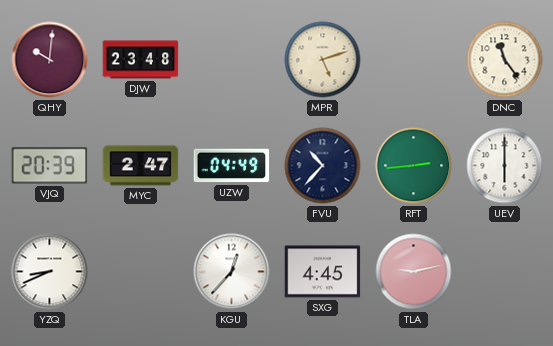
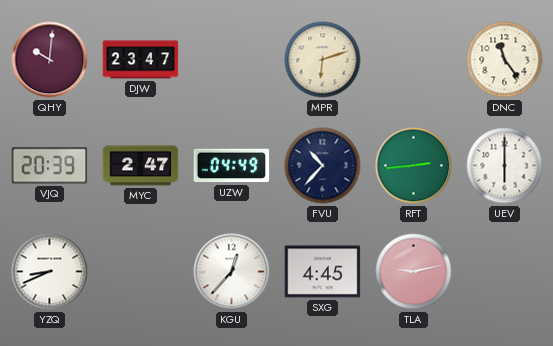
DJW: 23:48 -> 23:47 (141, 60)
MPR: 5:12 -> 6:12 (323, 60)
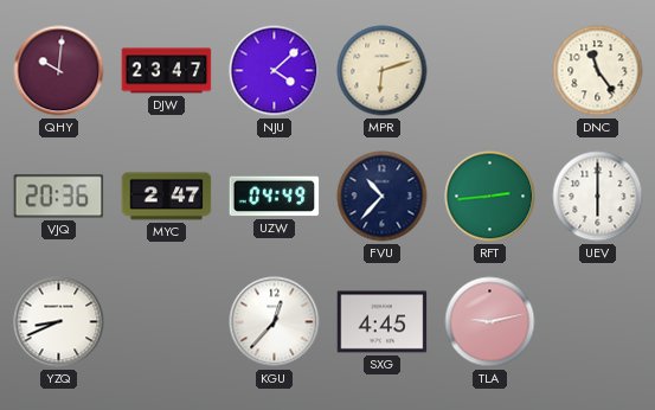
NJU: none -> 4:08 (275, 71)
VJQ: 20:39 -> 20:36 (59, 197)
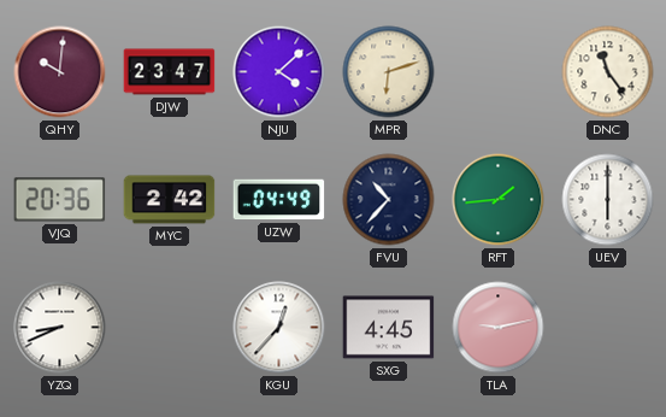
MYC: 2:47 -> 2:42 (170, 200)
RFT: 2:44 -> 1:44 (499, 200)
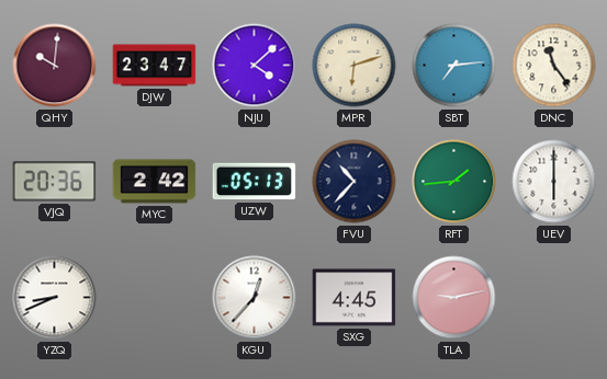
SBT: none -> 7:14 (454, 66)
UZW: 04:49 -> 05:13 (255, 182)
